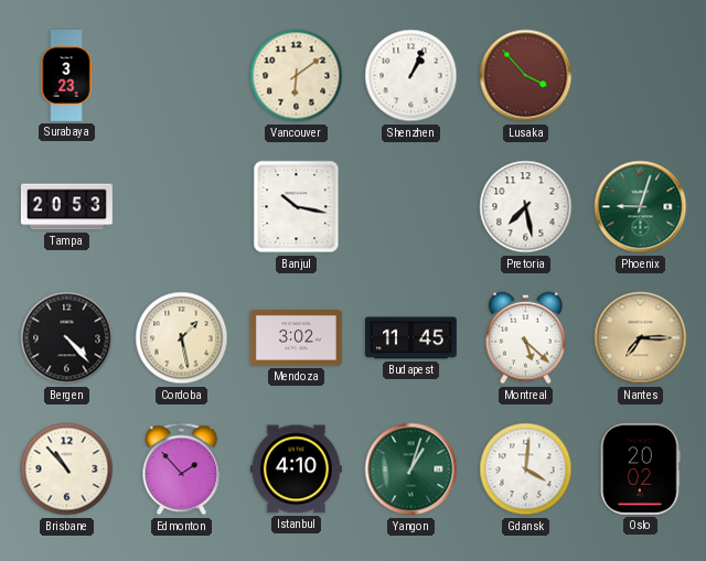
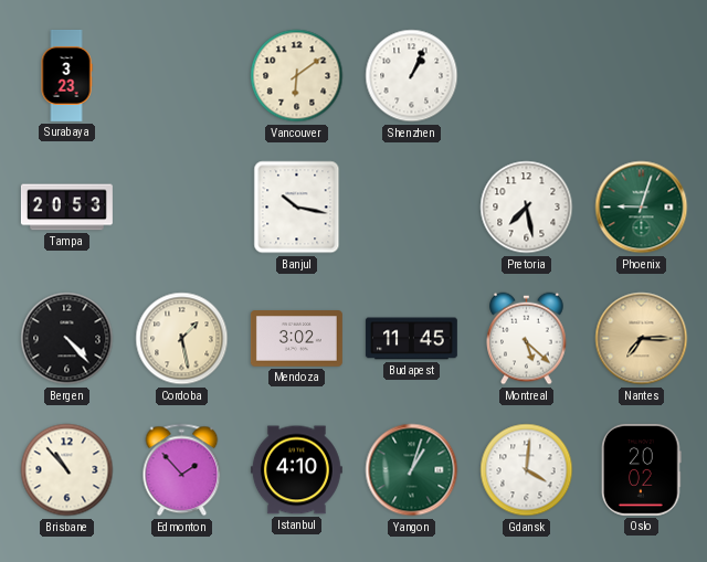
Lusaka: 3:53 -> none (526, 76)
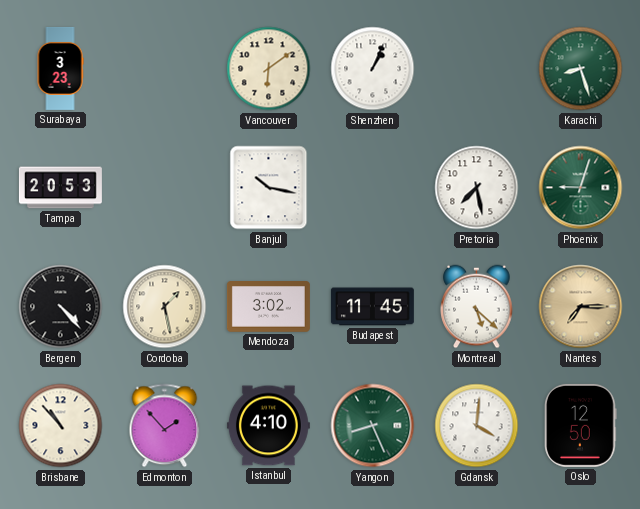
Karachi: none -> 8:27 (581, 69)
Yangon: 1:03 -> 8:26 (373, 426)
Oslo: 20:02 -> 12:50 (581, 425)
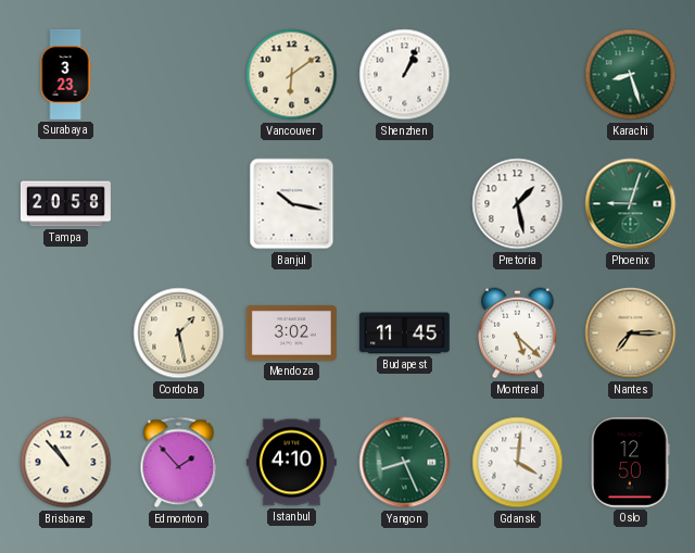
Tampa: 20:53 -> 20:58 (65, 204)
Pretoria: 7:28 -> 1:28 (518, 204)
Bergen: 4:23 -> none (61, 307)
